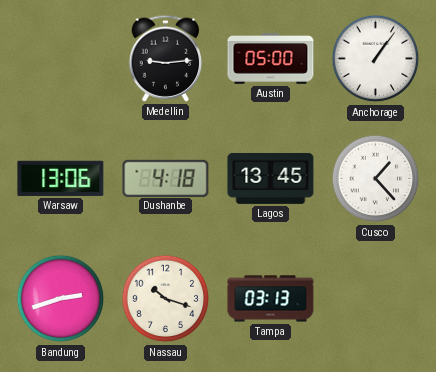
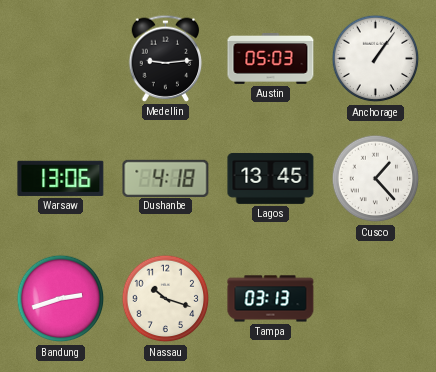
Austin: 05:00 -> 05:03 (271, 59)
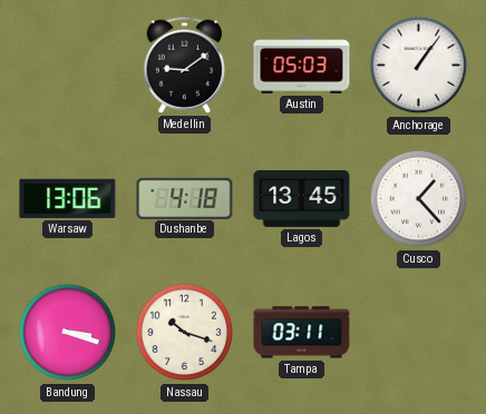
Medellin: 9:14 -> 9:09 (185, 65)
Bandung: 2:42 -> 3:18 (68, 333)
Tampa: 03:13 -> 03:11 (302, 333)
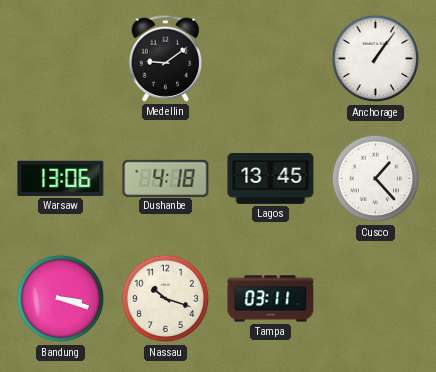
Austin: 05:03 -> none (302, 66)
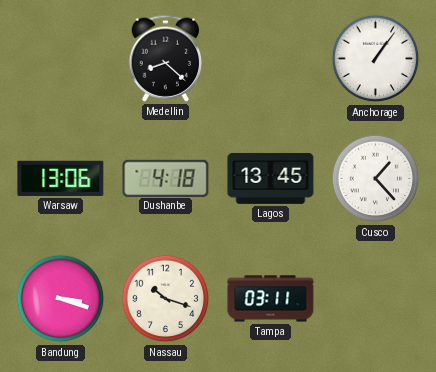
Medellin: 9:09 -> 8:22 (166, 58)
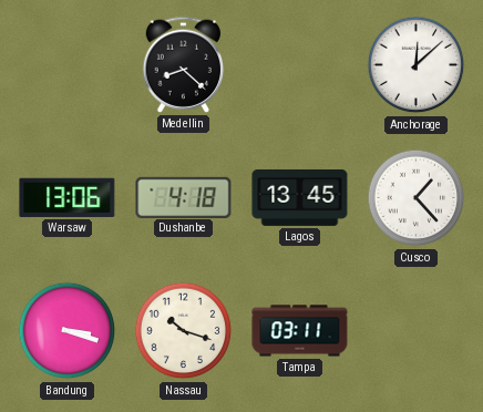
Anchorage: 1:06 -> 12:08 (417, 65)
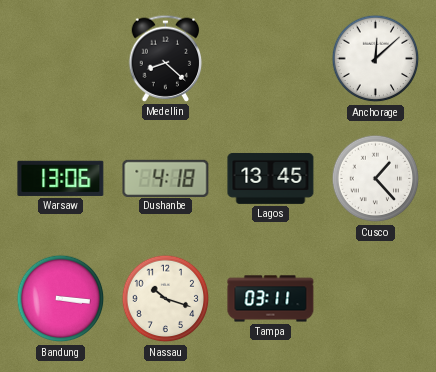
Bandung: 3:18 -> 3:16 (61, 299)
